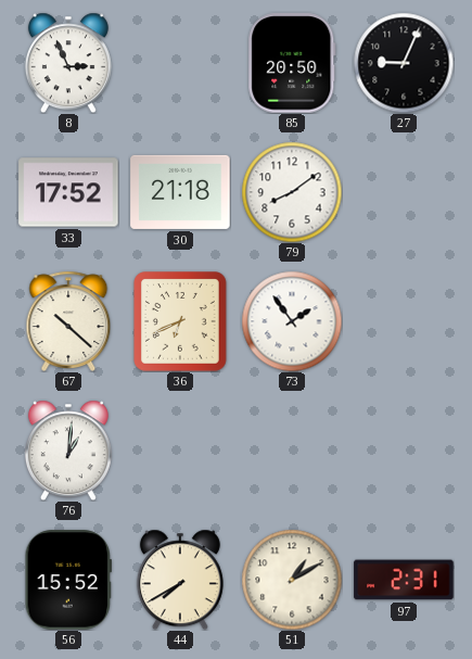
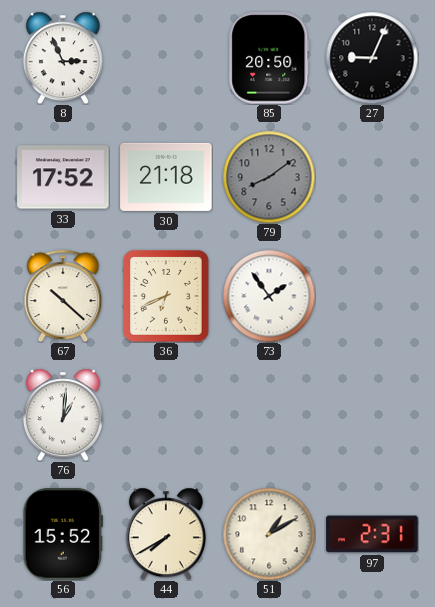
79 dial: white -> grey (269, 177)
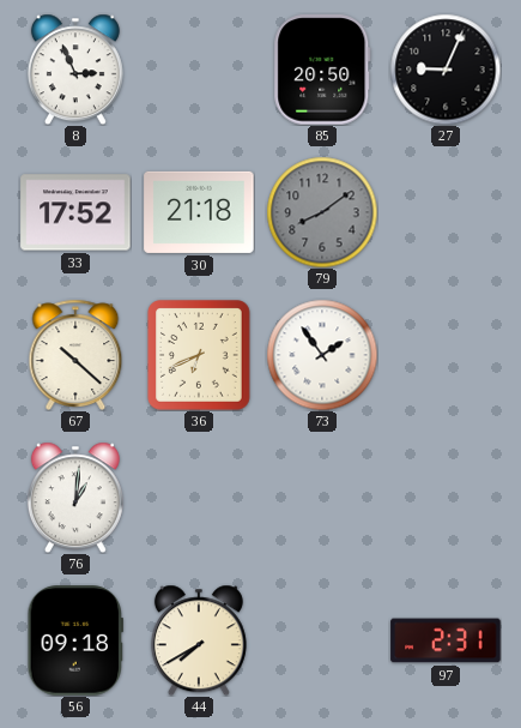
56: 15:52 -> 09:18 (74, 640)
51: 1:10 -> none (269, 534)
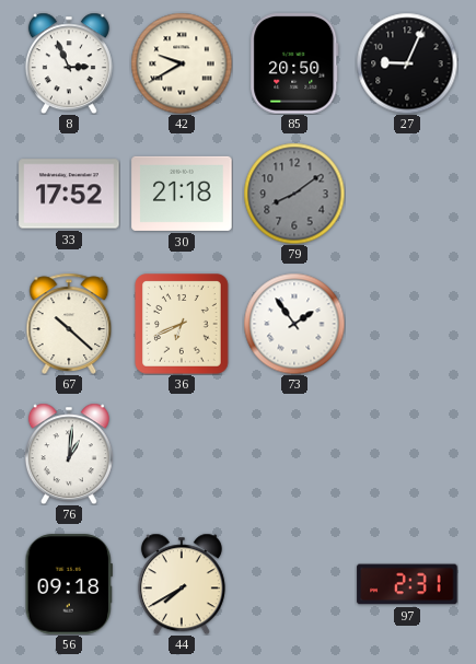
42: none -> 9:40 (182, 63)
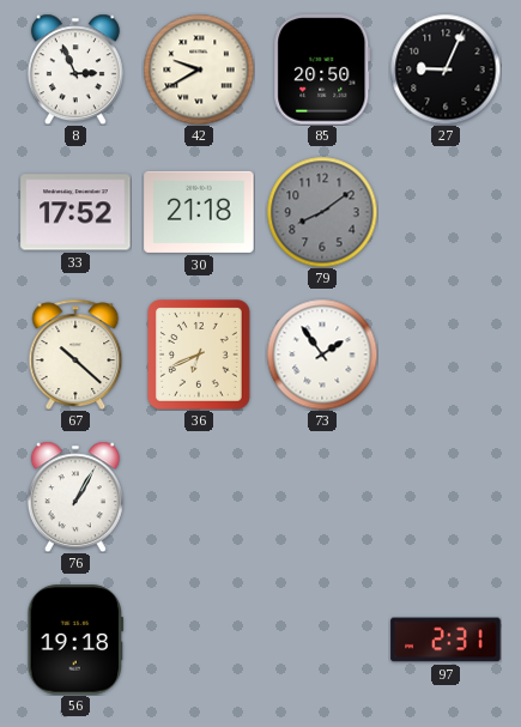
76: 1:01 -> 1:05 (75, 497)
56: 09:18 -> 19:18 (74, 640)
44: 7:40 -> none (182, 584)
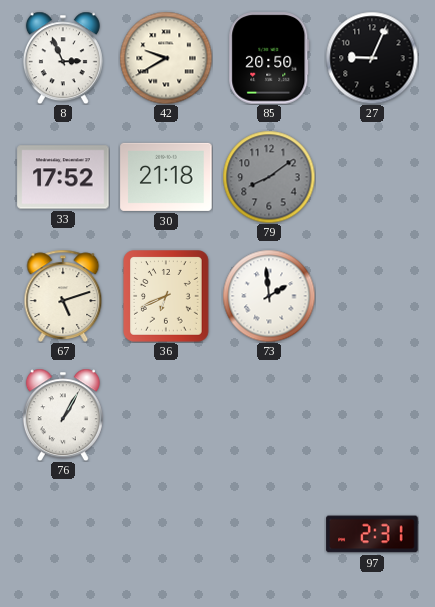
67: 10:22 -> 5:12 (63, 296)
73: 1:54 -> 1:59 (269, 296)
56: 19:18 -> none (74, 640)
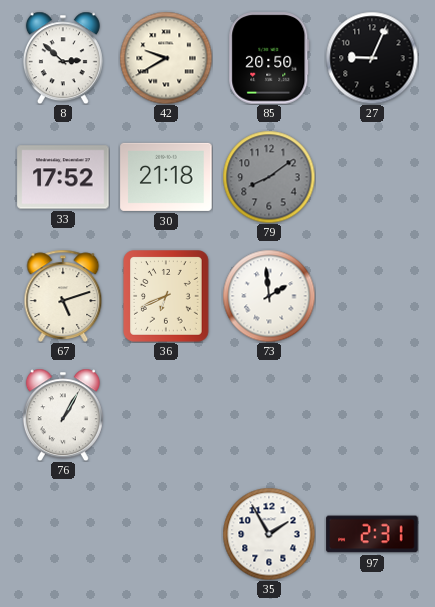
8: 2:56 -> 2:52 (63, 58)
35: none -> 1:55 (269, 534)
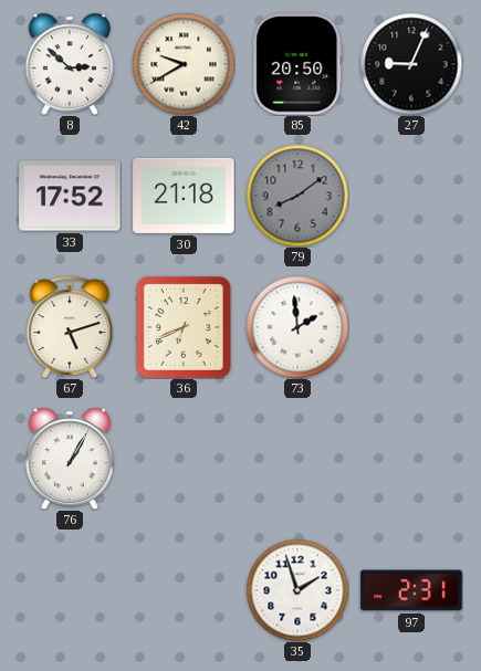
35: 1:55 -> 1:57 (297, 590)
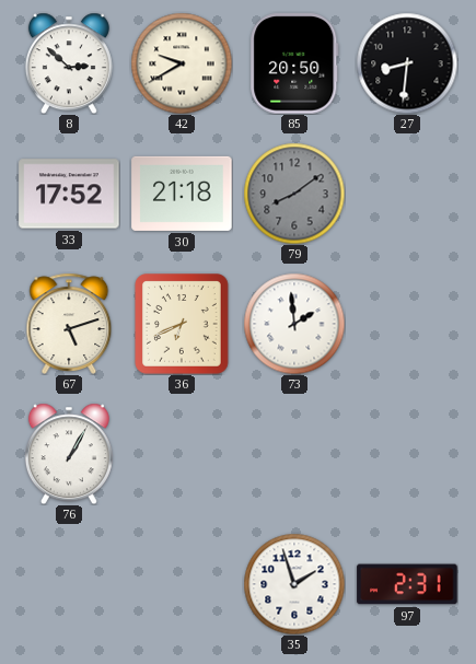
27: 9:04 -> 8:31 (407, 63)
